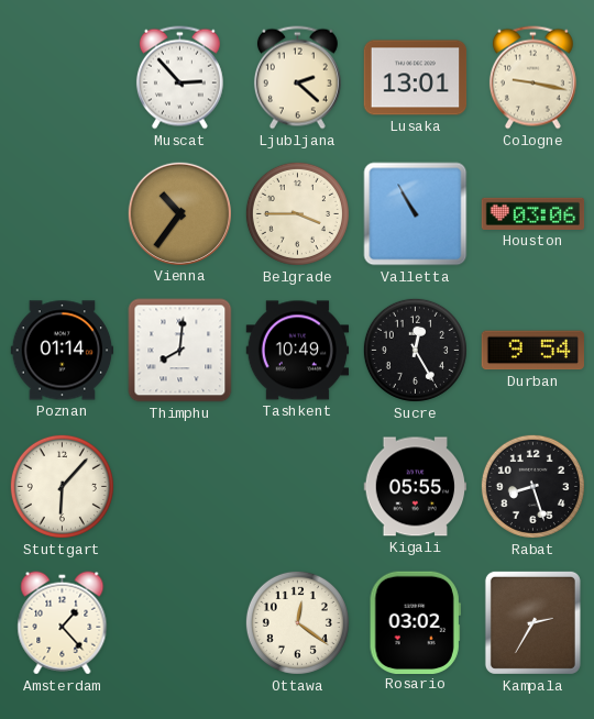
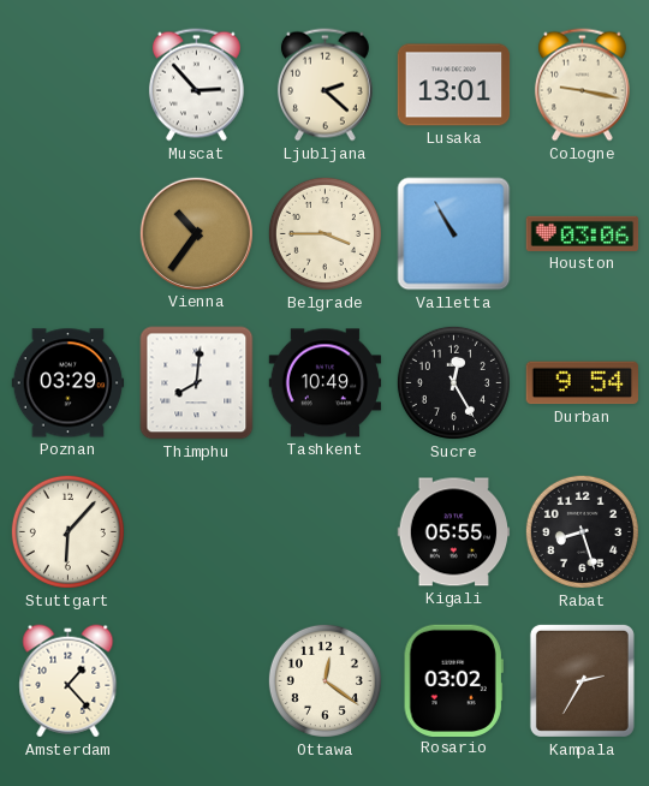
Poznan: 01:14 -> 03:29 (69, 383)
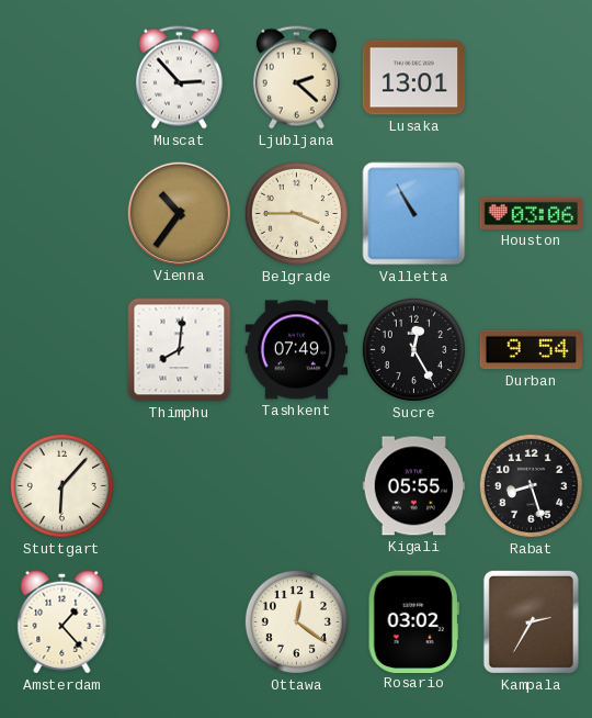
Cologne: 9:17 -> none (582, 85)
Poznan: 03:29 -> none (69, 383)
Tashkent: 10:49 -> 07:49 (297, 350)
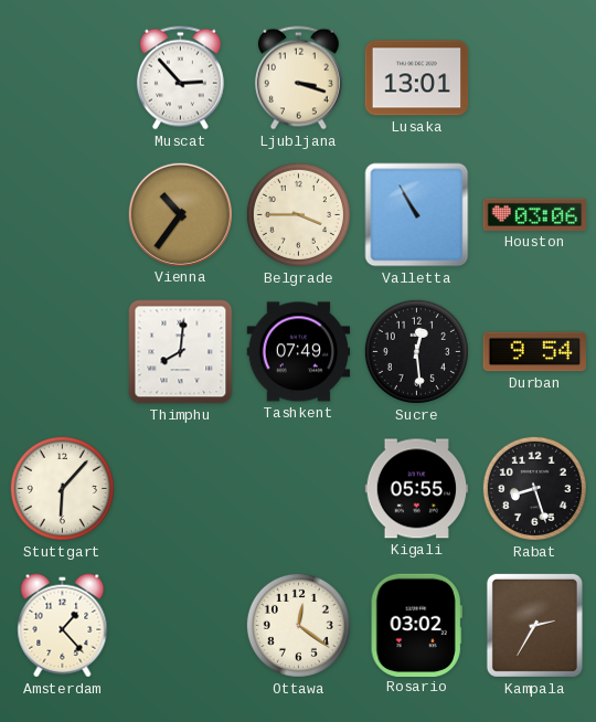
Ljubljana: 2:22 -> 3:18 (298, 78)
Sucre: 12:25 -> 12:29 (416, 351)
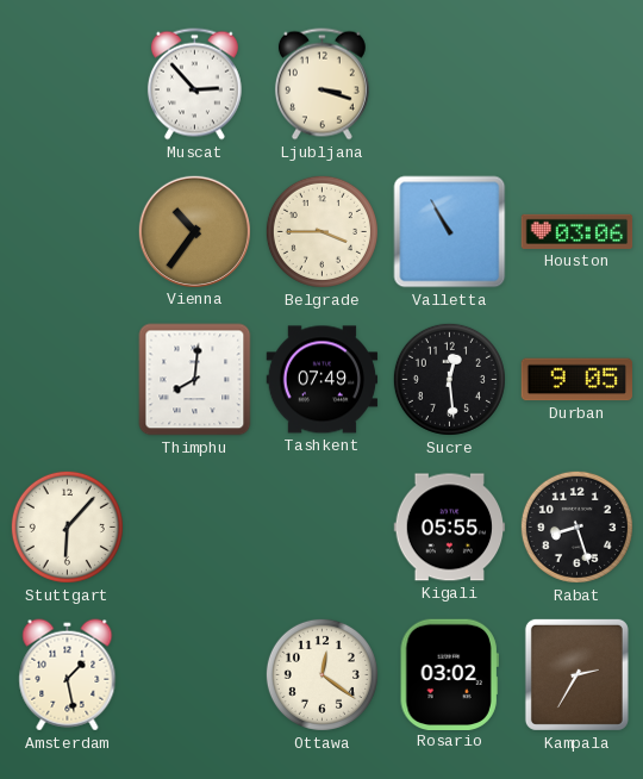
Lusaka: 13:01 -> none (417, 78)
Durban: 9:54 -> 9:05 (576, 380)
Amsterdam: 1:23 -> 1:28 (68, 675)
